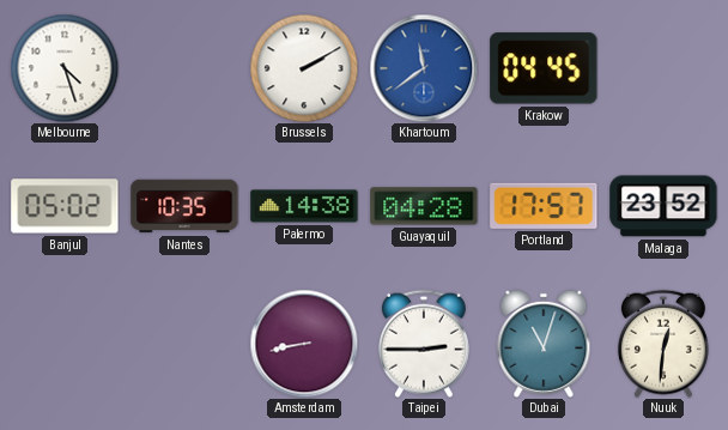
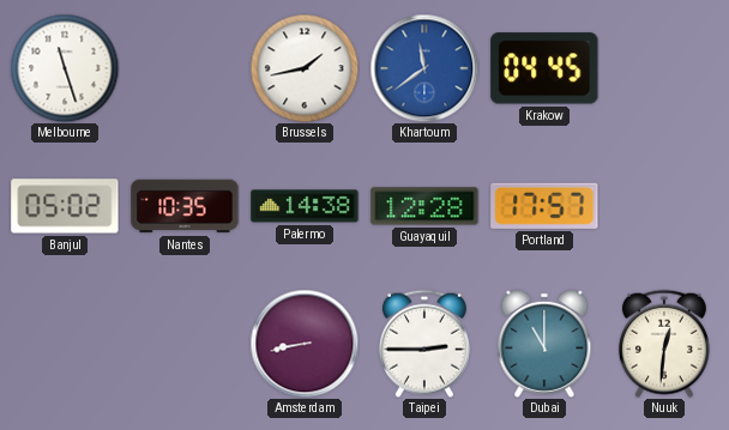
Melbourne: 4:27 -> 11:27 (65, 68)
Brussels: 2:10 -> 1:43 (305, 68)
Guayaquil: 04:28 -> 12:28 (424, 206)
Malaga: 23:52 -> none (663, 206)
Dubai: 11:03 -> 11:00 (544, 344)
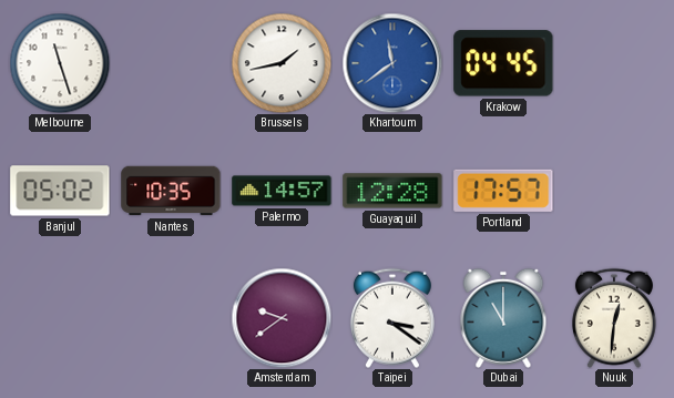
Palermo: 14:38 -> 14:57 (282, 191)
Amsterdam: 8:43 -> 9:39 (282, 318)
Taipei: 2:45 -> 3:21 (392, 318)
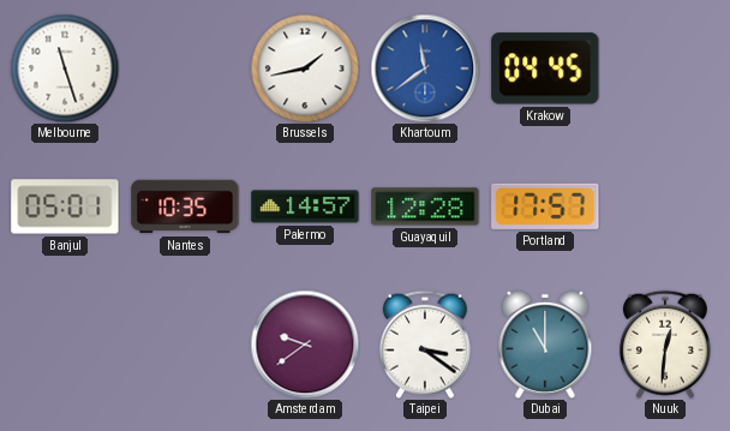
Banjul: 05:02 -> 05:01 (65, 206)
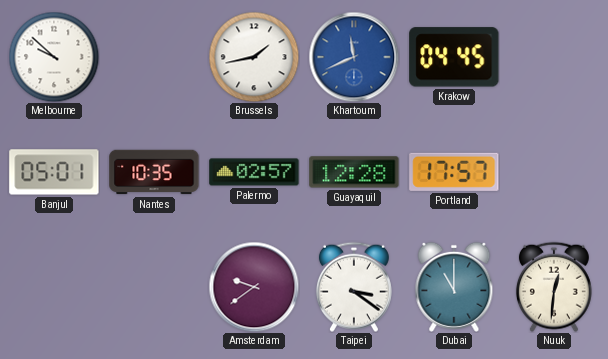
Melbourne: 11:27 -> 9:52 (54, 57)
Khartoum: 11:39 -> 11:41 (354, 57)
Palermo: 14:57 -> 02:57 (254, 172)
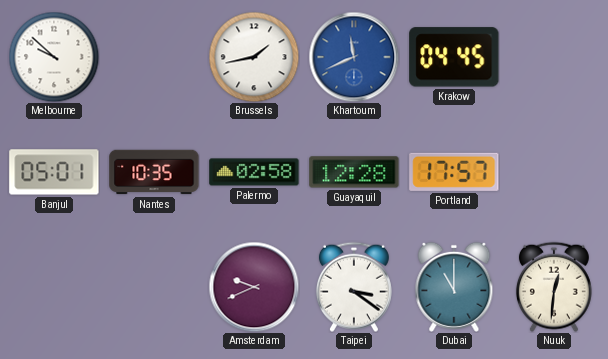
Palermo: 02:57 -> 02:58 (254, 172)
Amsterdam: 9:39 -> 9:41 (254, 287)
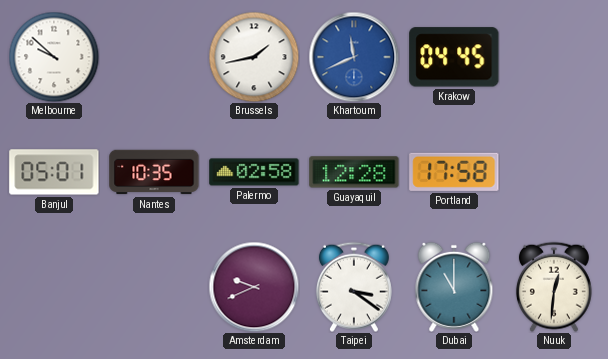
Portland: 17:57 -> 17:58 (454, 172)
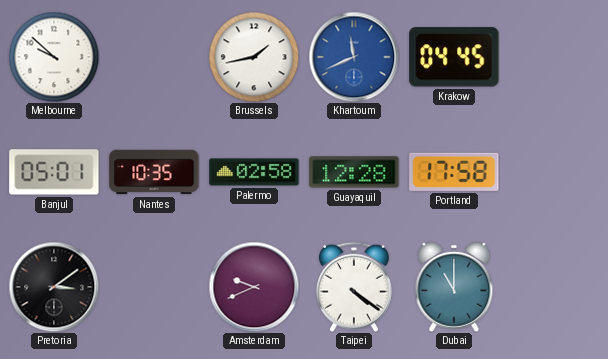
Pretoria: none -> 3:09 (54, 287)
Taipei: 3:21 -> 4:21 (354, 287)
Nuuk: 12:31 -> none (554, 287)
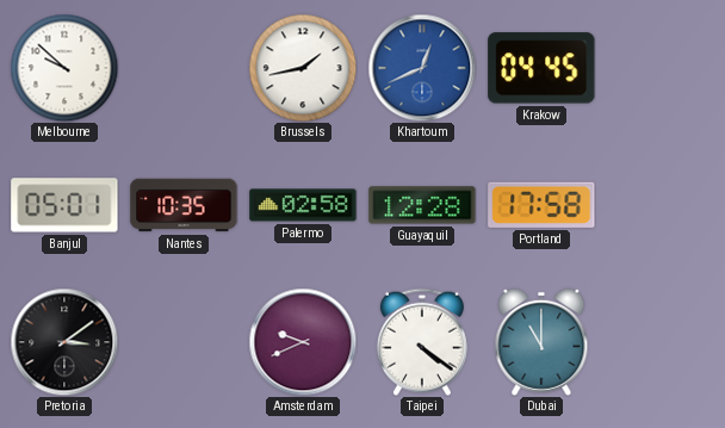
Khartoum: 11:41 -> 12:41 (422, 68)
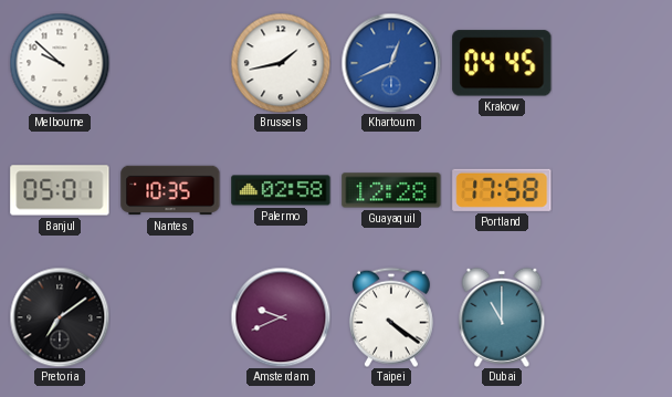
Pretoria: 3:09 -> 7:09 (60, 317)
